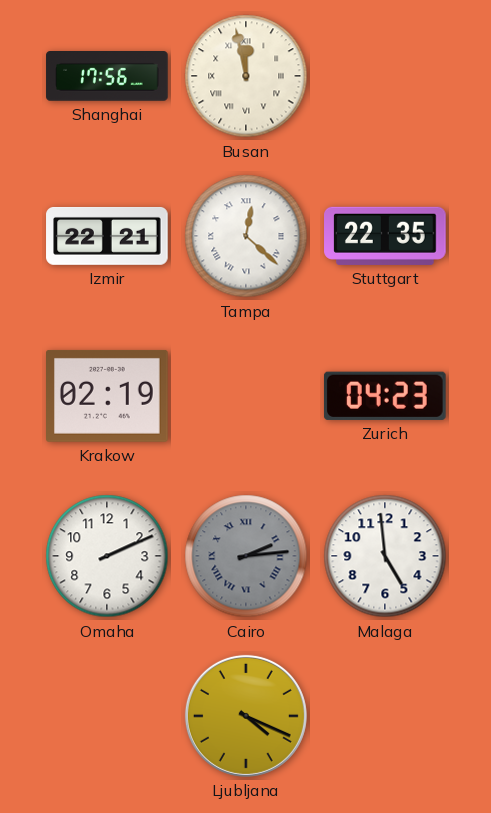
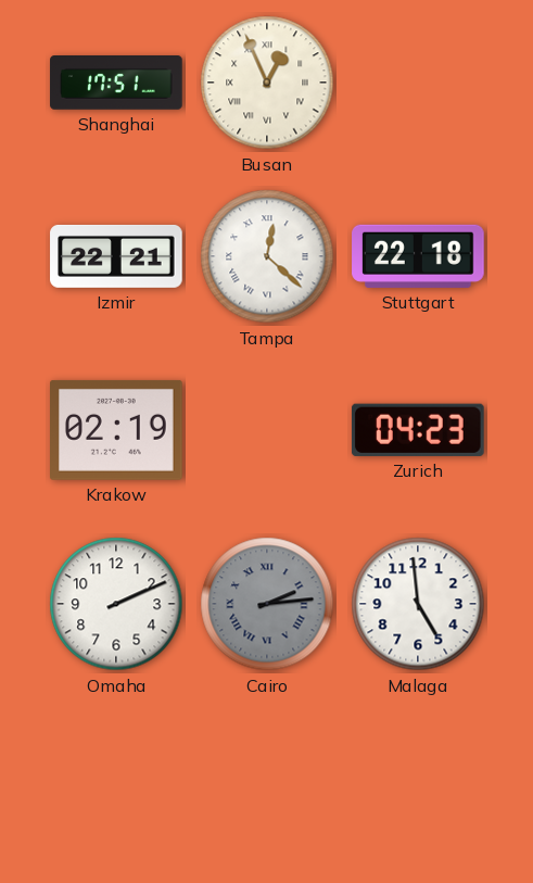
Shanghai: 17:56 -> 17:51 (116, 84)
Busan: 11:58 -> 12:56 (267, 83)
Stuttgart: 22:35 -> 22:18 (418, 256)
Ljubljana: 4:19 -> none (246, 716)
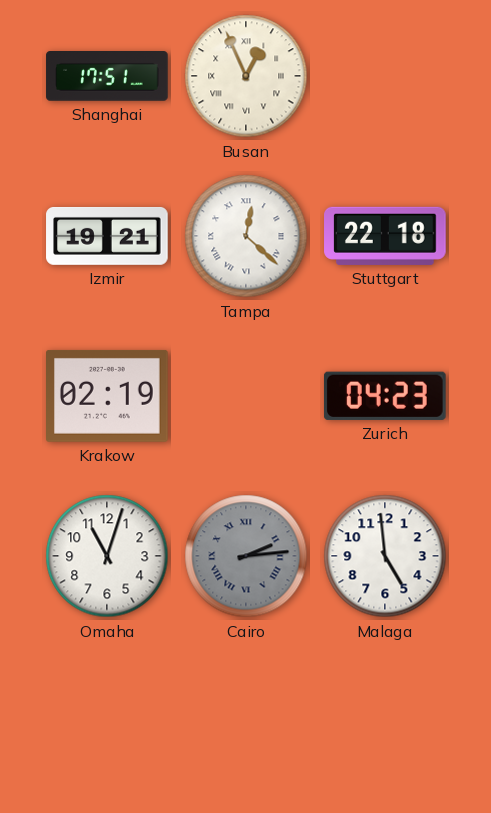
Izmir: 22:21 -> 19:21 (107, 236)
Omaha: 2:11 -> 11:03 (107, 556)
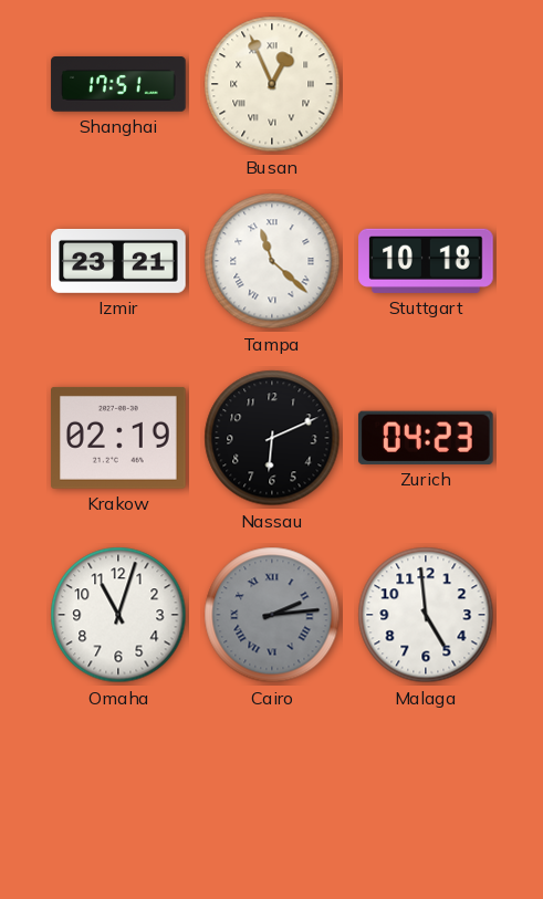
Izmir: 19:21 -> 23:21 (118, 261)
Tampa: 12:22 -> 11:22 (272, 261)
Stuttgart: 22:18 -> 10:18 (426, 261)
Nassau: none -> 6:11 (272, 438)
